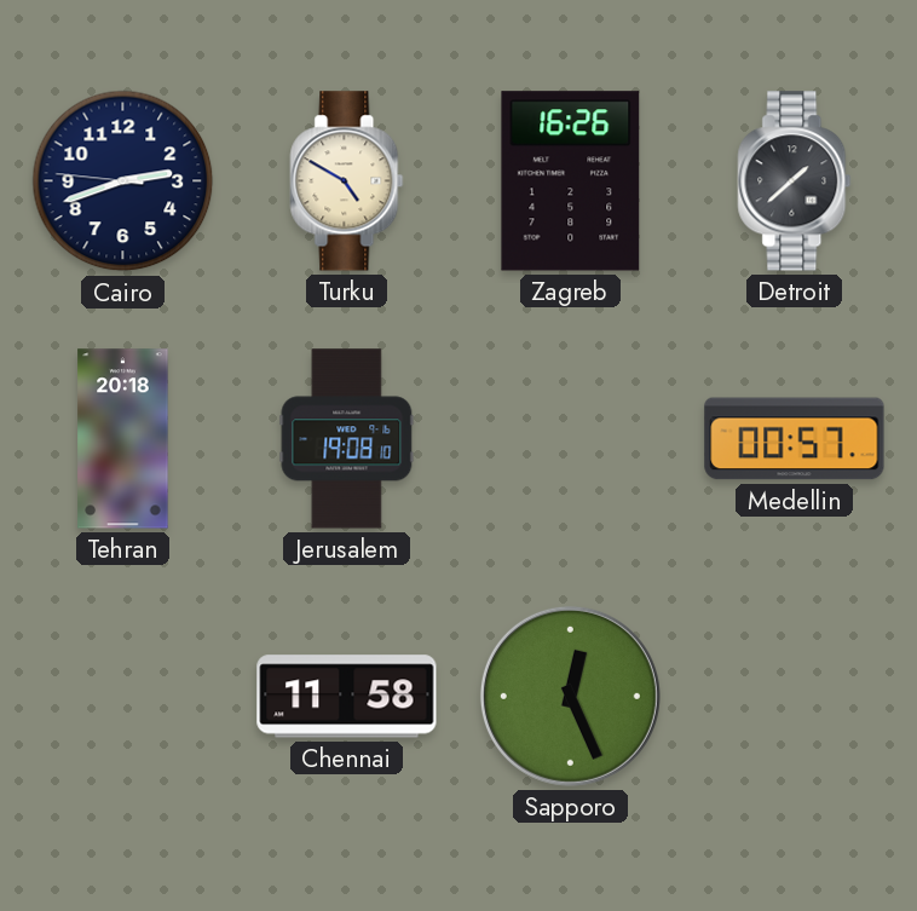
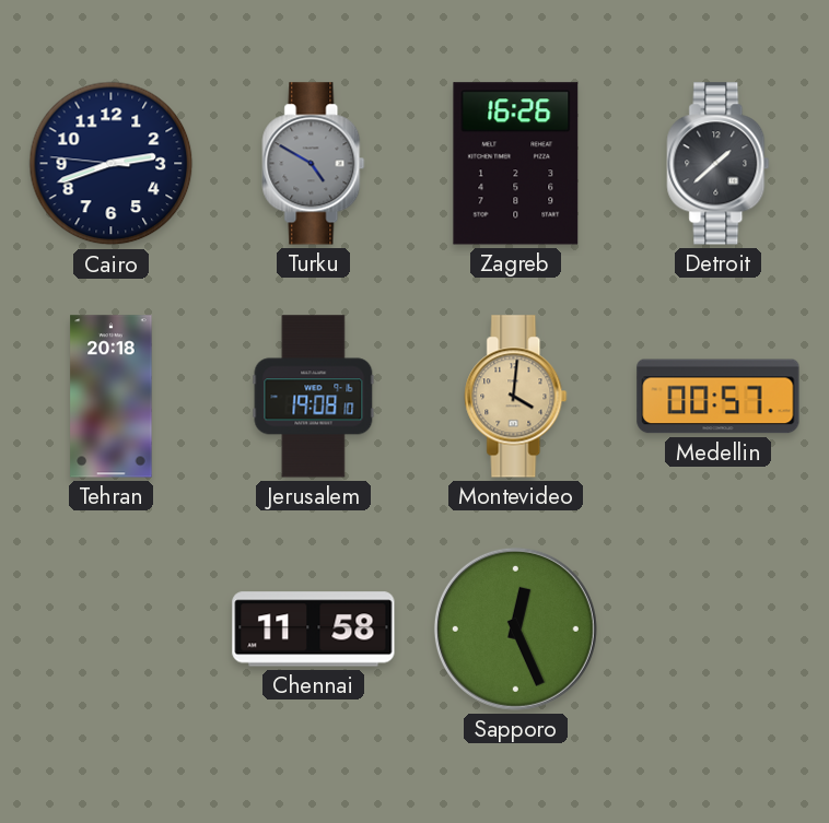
Turku dial: cream -> grey (314, 164)
Montevideo: none -> 4:01 (516, 397)
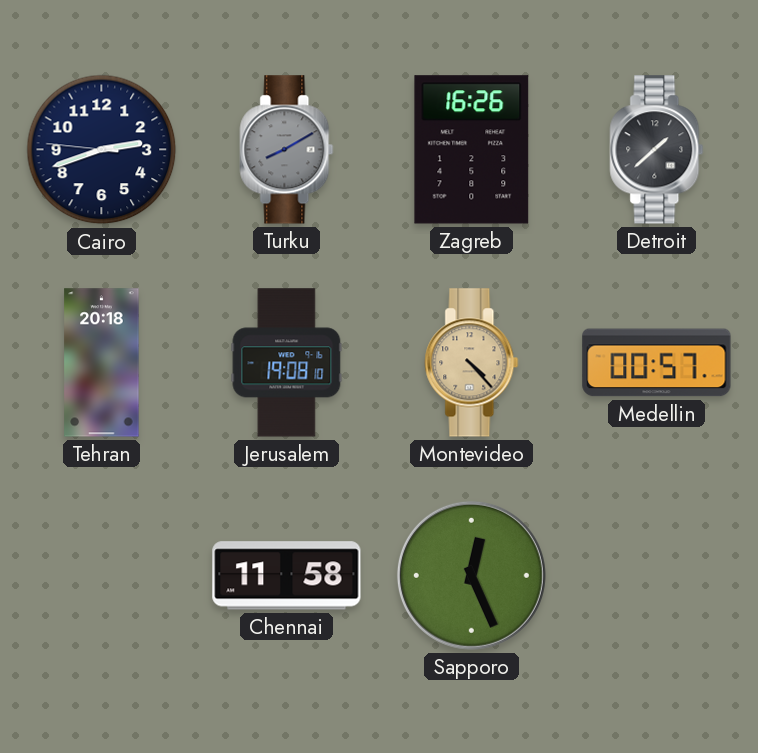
Turku: 4:50 -> 8:10 (287, 150)
Montevideo: 4:01 -> 4:23 (472, 363)
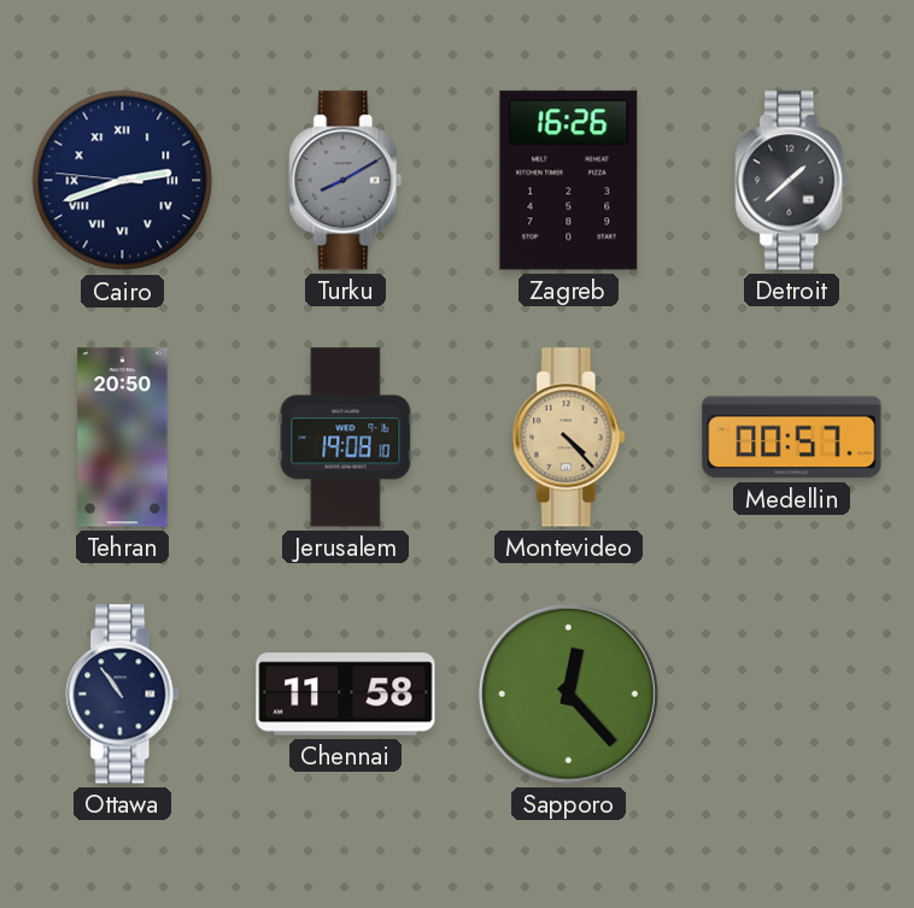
Cairo numerals: Arabic -> Roman (123, 181)
Tehran: 20:18 -> 20:50 (123, 438)
Ottawa: none -> 10:54 (123, 695)
Sapporo: 12:26 -> 12:23 (568, 693)
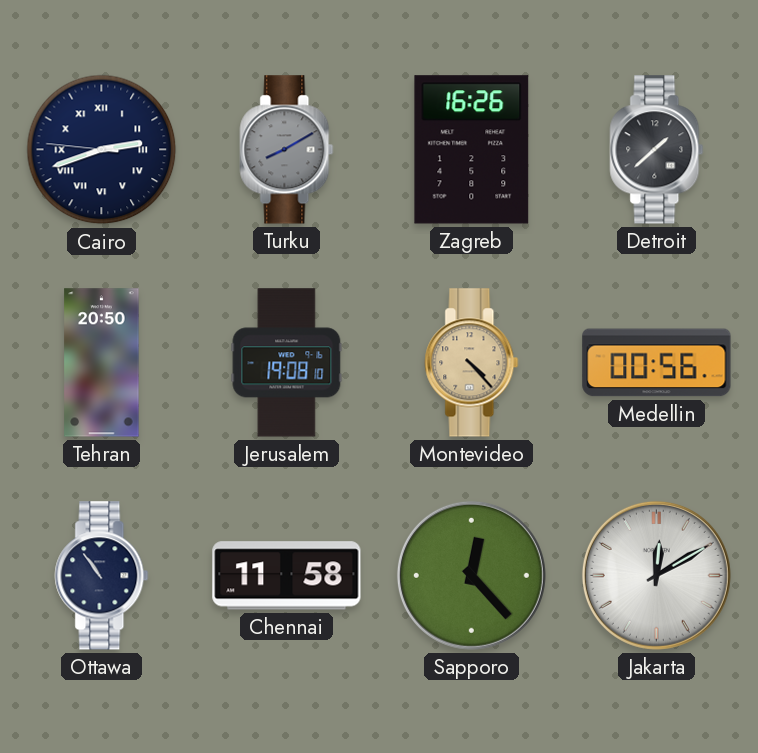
Medellin: 00:57 -> 00:56 (657, 363)
Jakarta: none -> 12:10 (656, 575)
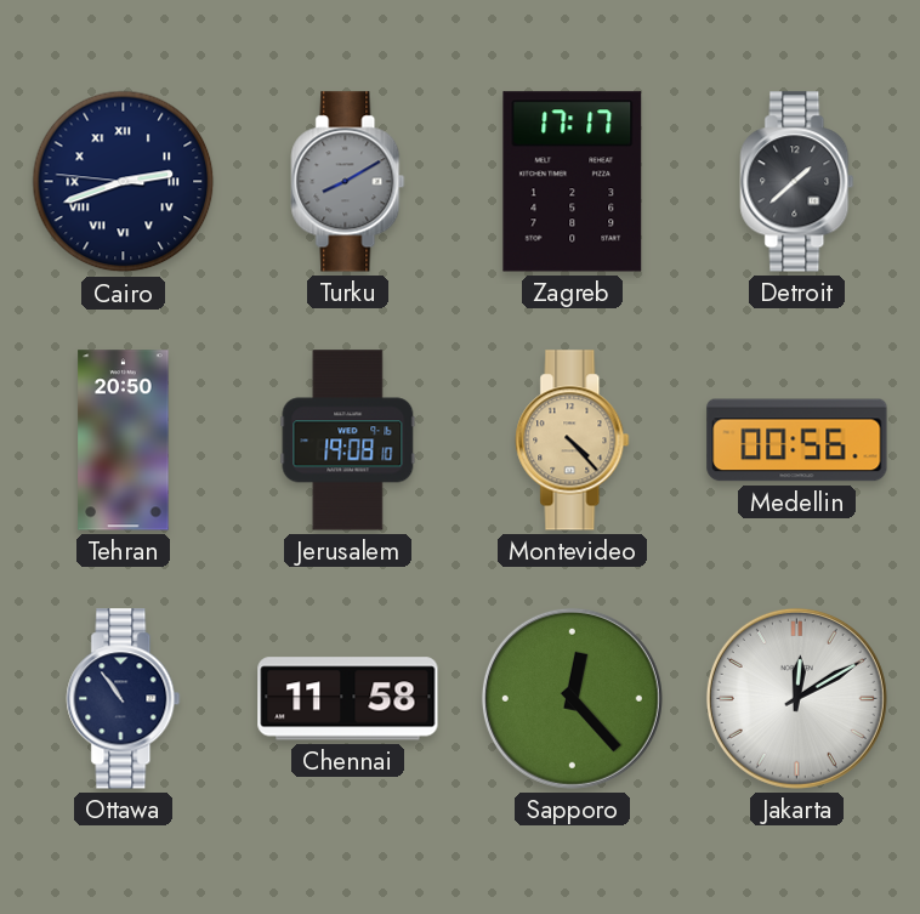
Zagreb: 16:26 -> 17:17 (573, 182)
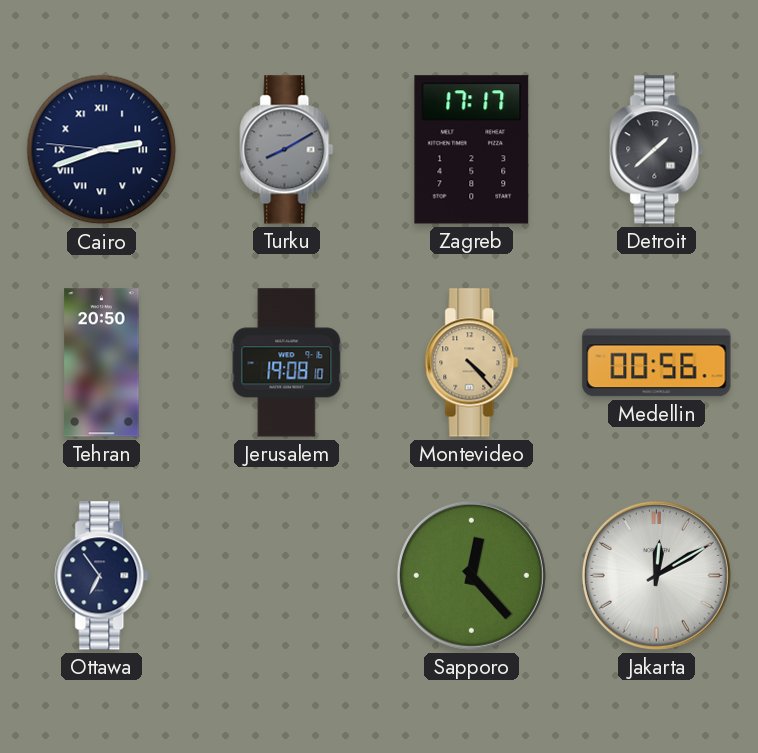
Ottawa: 10:54 -> 6:54 (102, 576)
Chennai: 11:58 -> none (348, 699)
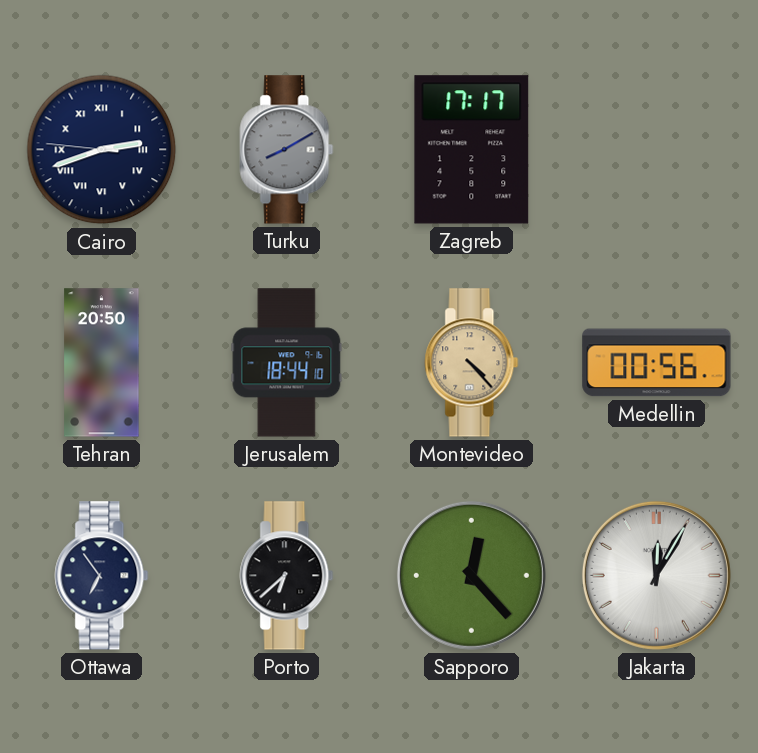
Detroit: 1:38 -> none (657, 150)
Jerusalem: 19:08 -> 18:44 (287, 363)
Porto: none -> 6:38 (287, 576)
Jakarta: 12:10 -> 12:05 (656, 575)
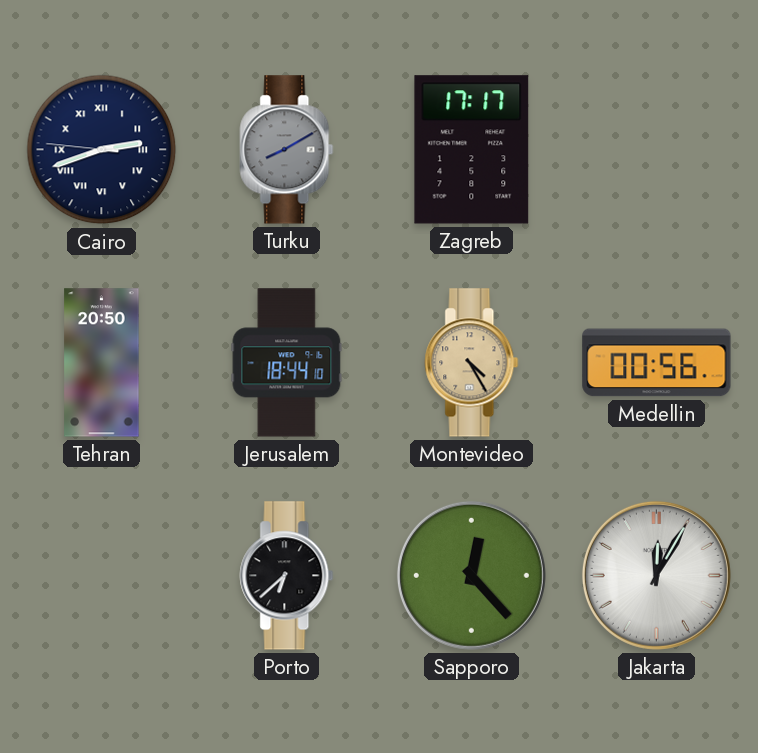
Montevideo: 4:23 -> 4:25 (472, 363)
Ottawa: 6:54 -> none (102, 576)
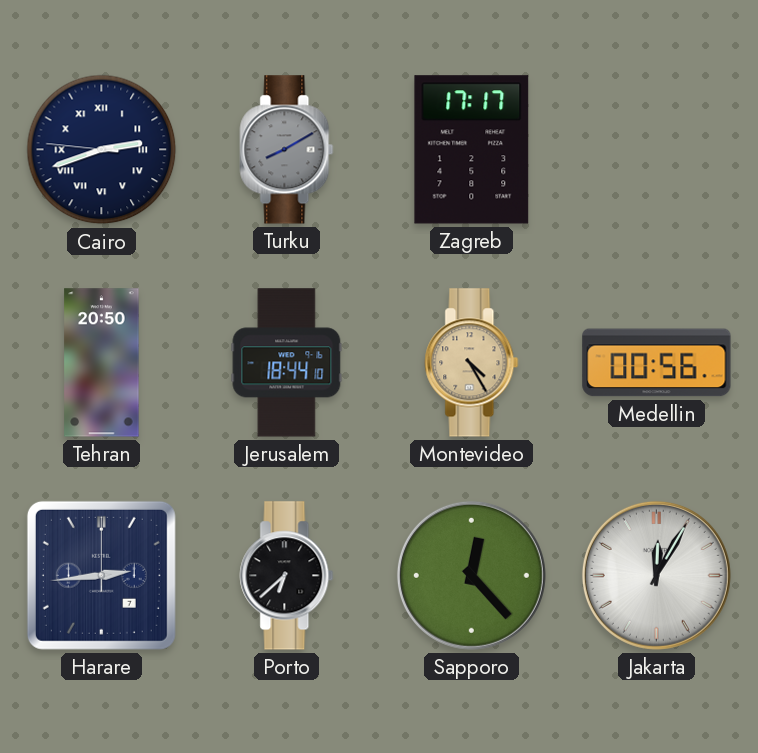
Harare: none -> 2:44 (101, 575)
